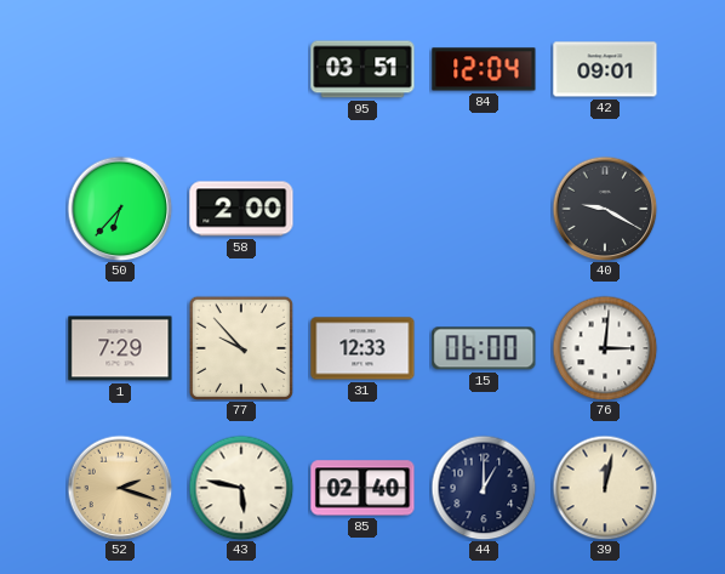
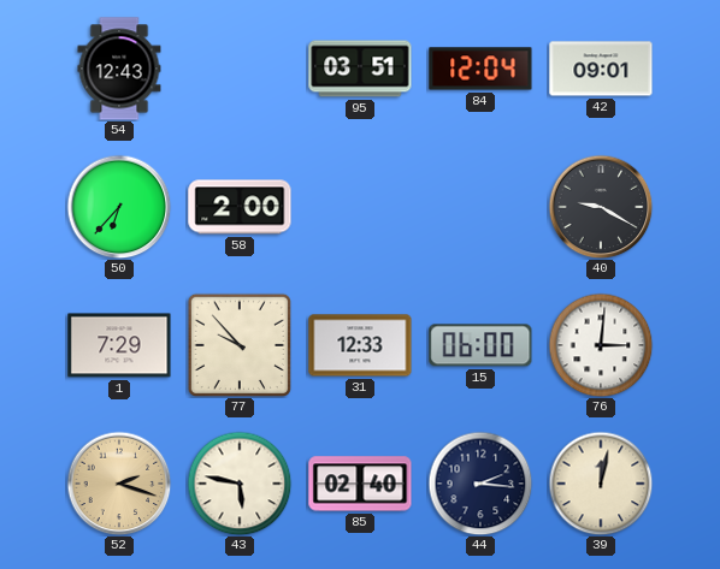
54: none -> 12:43 (119, 69)
44: 1:00 -> 2:16 (480, 484)
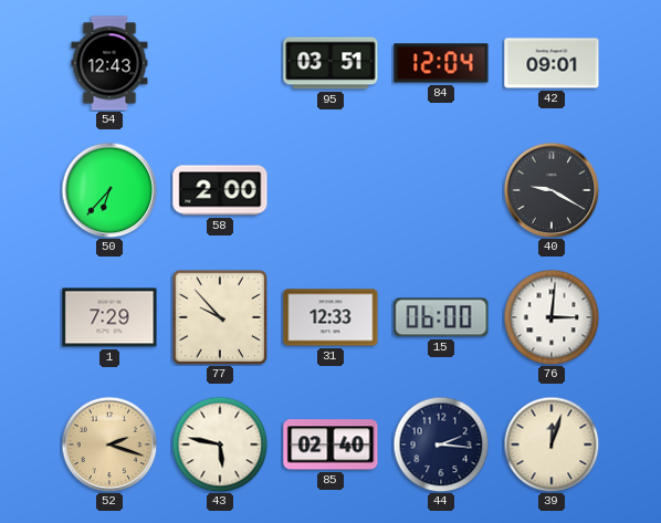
39: 12:02 -> 12:03 (552, 444)
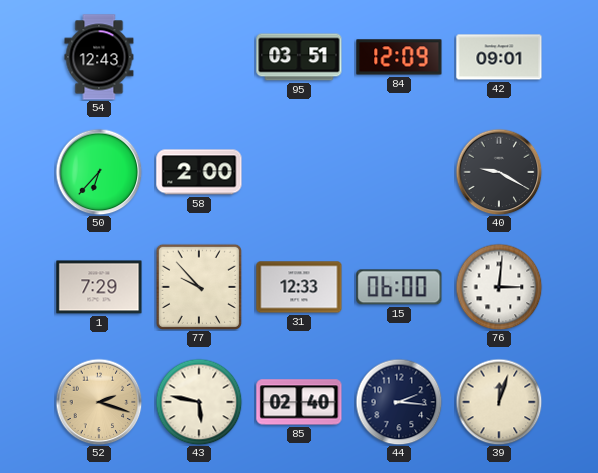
84: 12:04 -> 12:09 (399, 57)
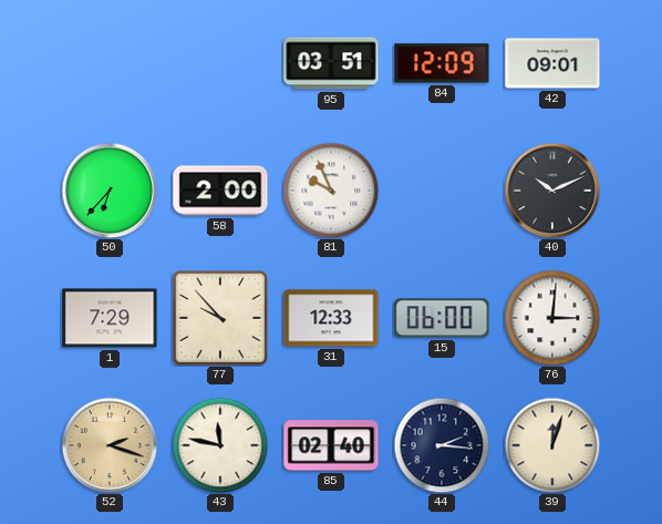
54: 12:43 -> none (99, 57)
81: none -> 9:56 (331, 191)
40: 9:20 -> 10:11 (552, 191)
43: 5:47 -> 11:47 (220, 445)
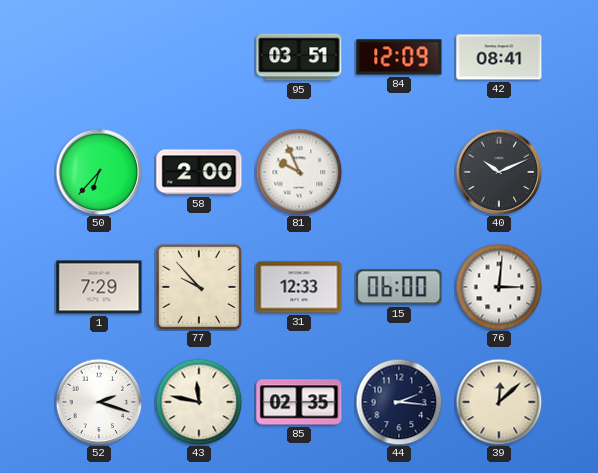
42: 09:01 -> 08:41 (499, 57)
52 dial: champagne -> white (99, 402)
85: 02:40 -> 02:35 (299, 402)
39: 12:03 -> 12:08 (499, 402)
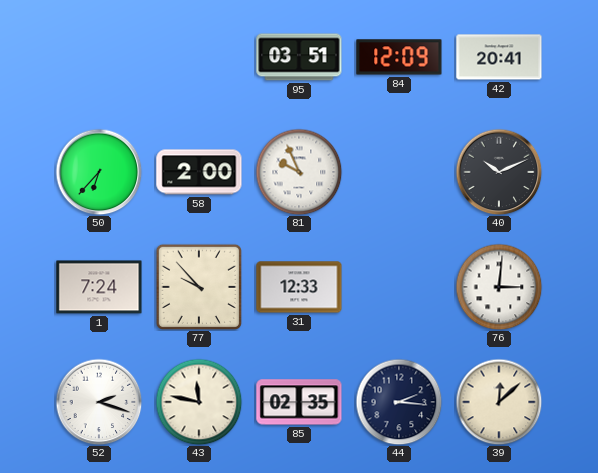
42: 08:41 -> 20:41 (499, 57)
1: 7:29 -> 7:24 (99, 287)
15: 06:00 -> none (399, 287)
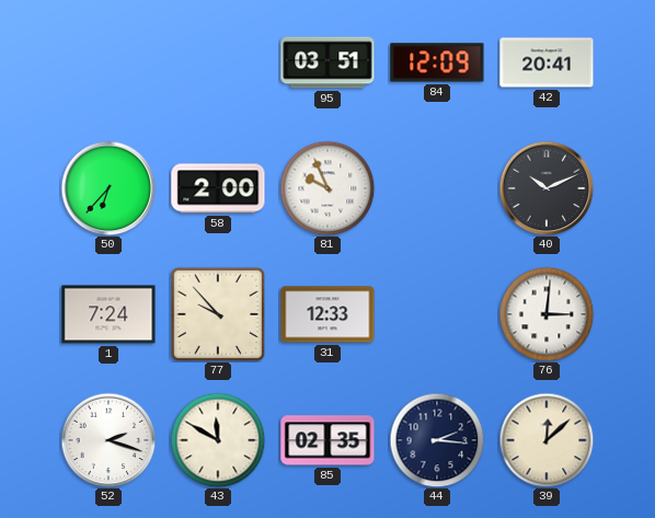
43: 11:47 -> 11:50 (218, 440)
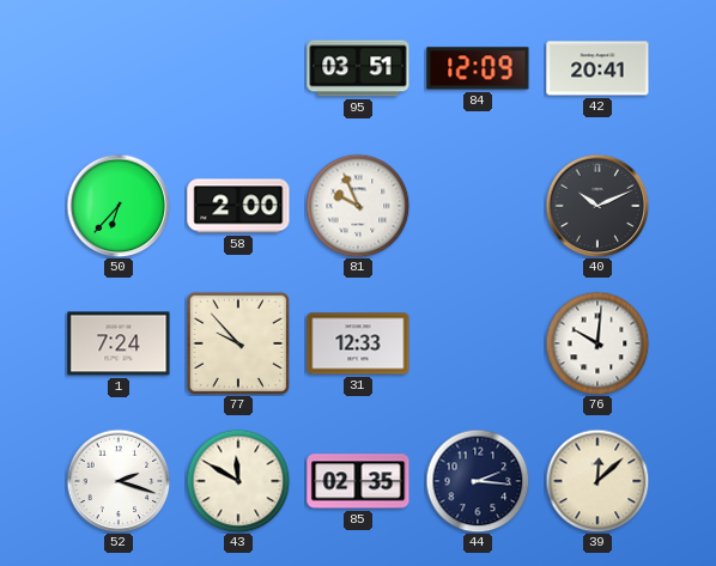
76: 3:01 -> 10:01 (597, 343)
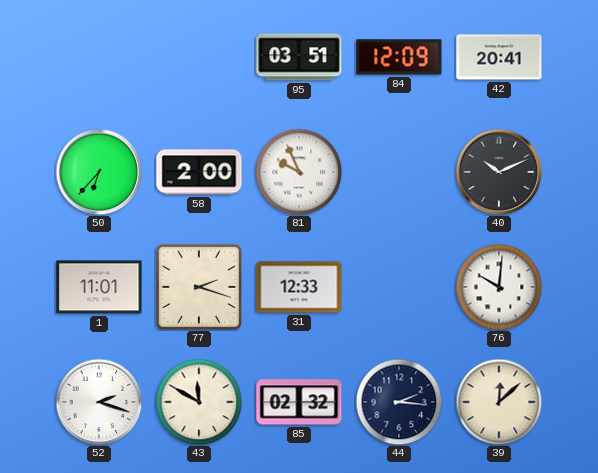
1: 7:24 -> 11:01 (99, 287)
77: 9:53 -> 2:18 (199, 287)
85: 02:35 -> 02:32 (299, 402)
